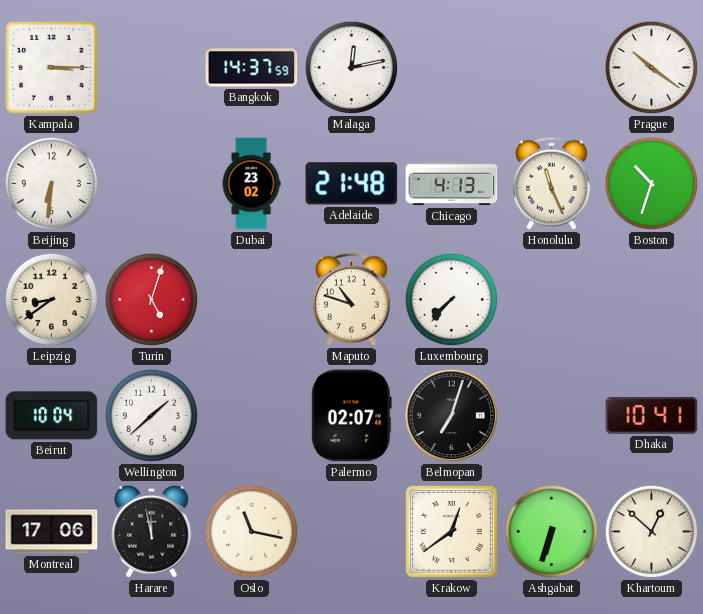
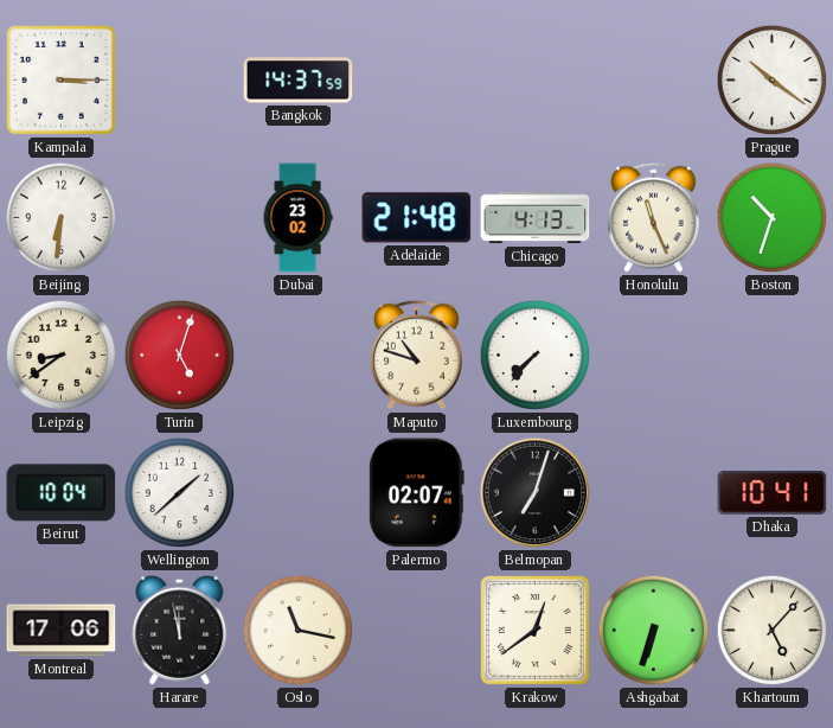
Malaga: 12:13 -> none (352, 68)
Khartoum: 12:52 -> 5:07 (773, 631)
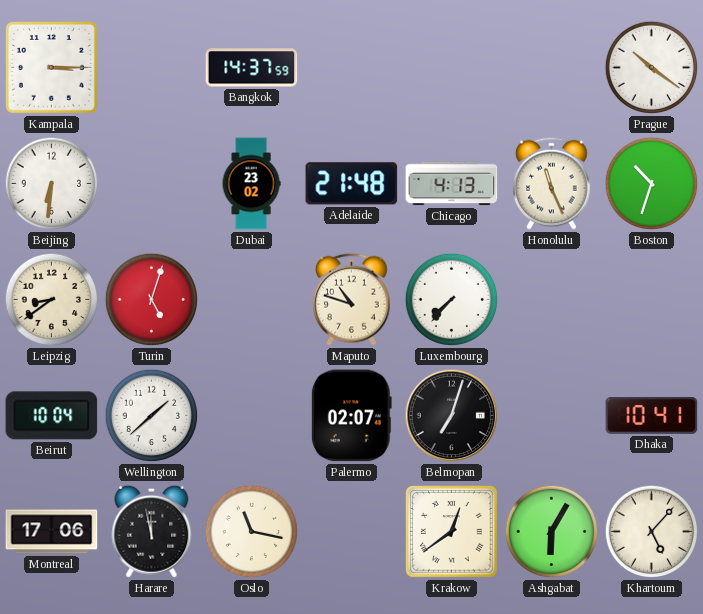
Ashgabat: 6:33 -> 6:05 (552, 532)
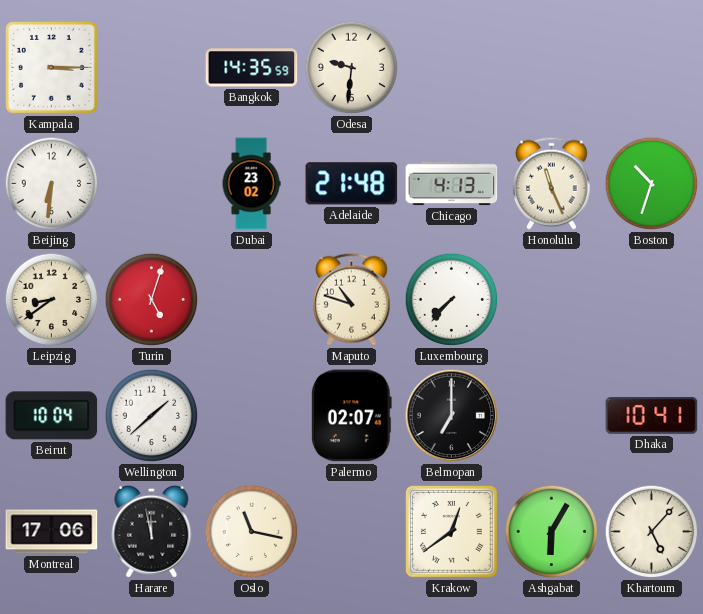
Bangkok: 14:37 -> 14:35 (252, 68)
Odesa: none -> 9:31 (352, 68)
Prague: 10:21 -> none (652, 68)
Belmopan: 7:03 -> 7:00 (452, 416)
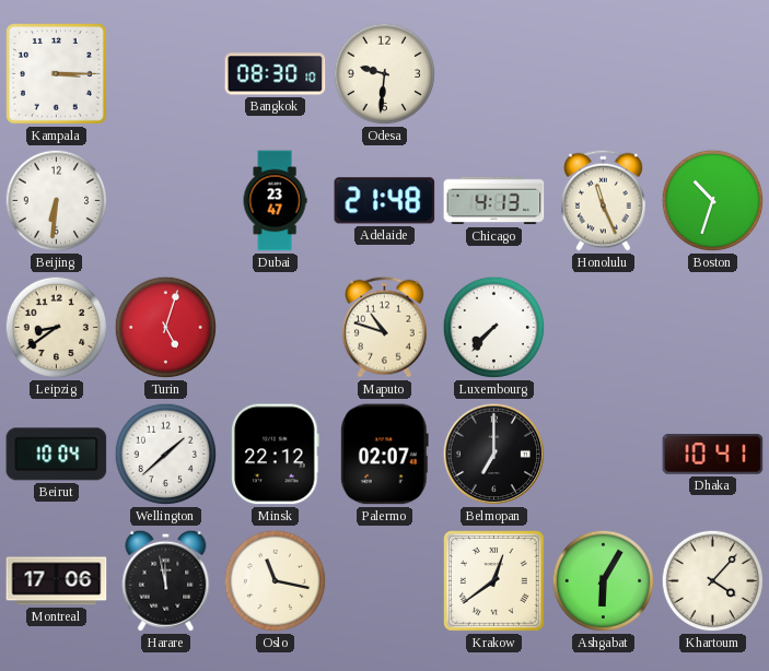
Bangkok: 14:35 -> 08:30 (276, 74)
Dubai: 23:02 -> 23:47 (275, 201)
Minsk: none -> 22:12 (276, 455)
Khartoum: 5:07 -> 4:07 (713, 581)
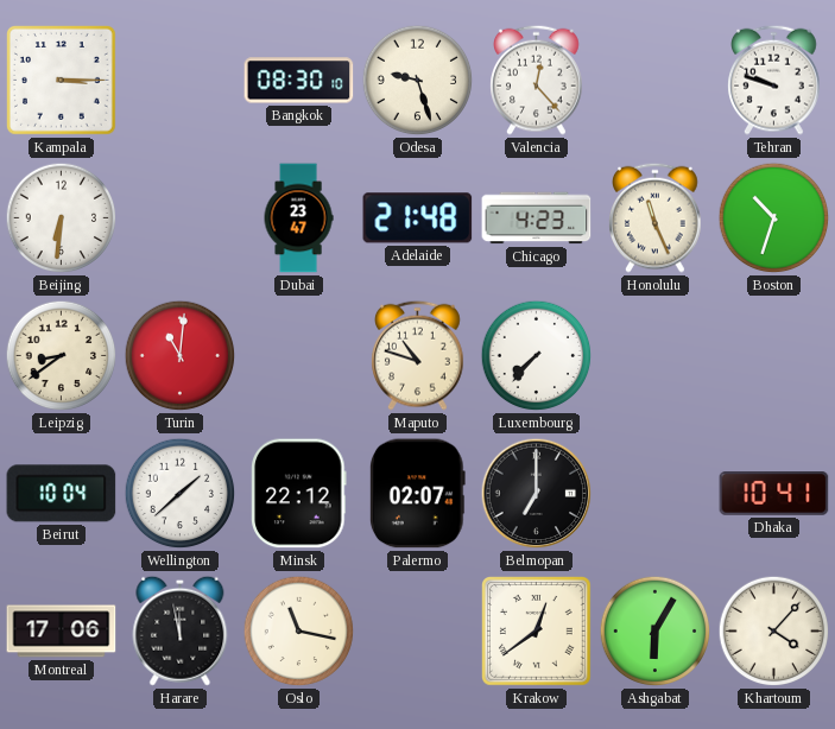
Odesa: 9:31 -> 9:27 (418, 81)
Valencia: none -> 12:23 (537, 80)
Tehran: none -> 9:48 (774, 80)
Chicago: 4:13 -> 4:23 (537, 218)
Turin: 5:03 -> 11:01 (181, 356)
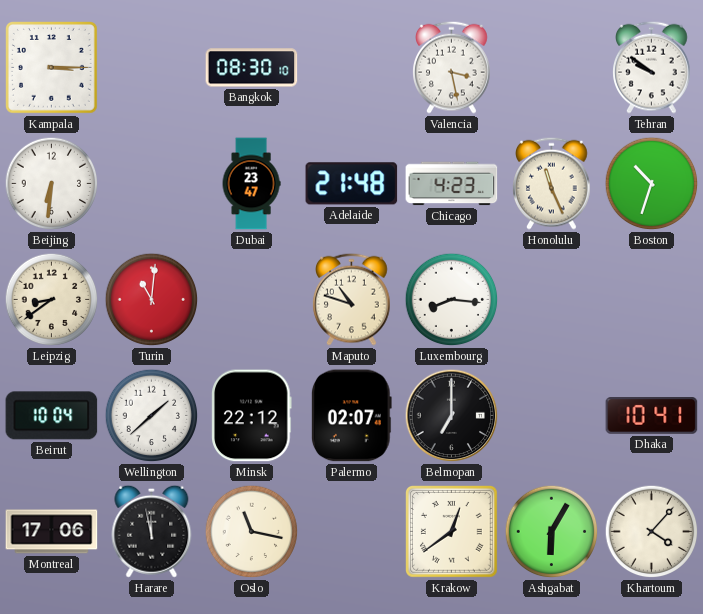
Odesa: 9:27 -> none (418, 81)
Valencia: 12:23 -> 3:28 (452, 67)
Tehran: 9:48 -> 9:51 (652, 67)
Luxembourg: 7:37 -> 8:16 (452, 300)
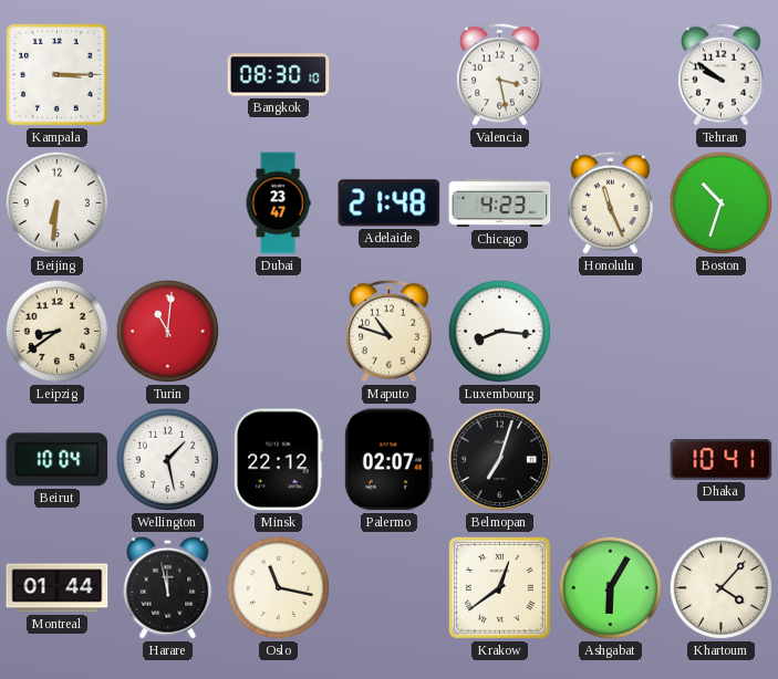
Wellington: 1:38 -> 1:28 (168, 460)
Belmopan: 7:00 -> 7:03 (500, 460)
Montreal: 17:06 -> 01:44 (58, 588)
